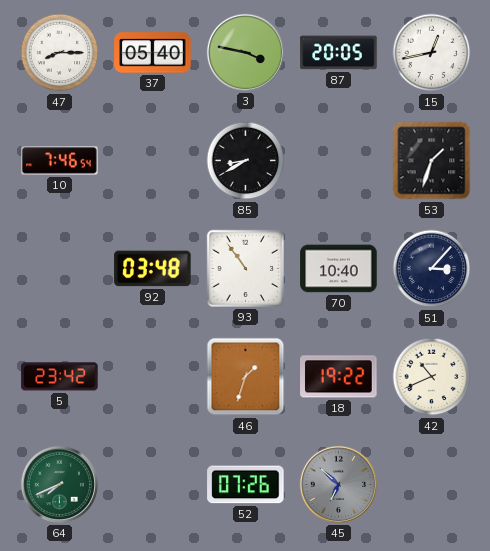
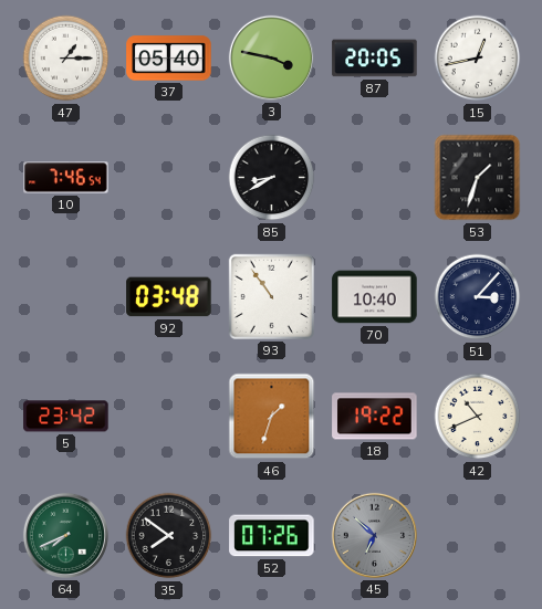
47: 8:15 -> 1:15 (66, 59)
35: none -> 7:51 (169, 536)
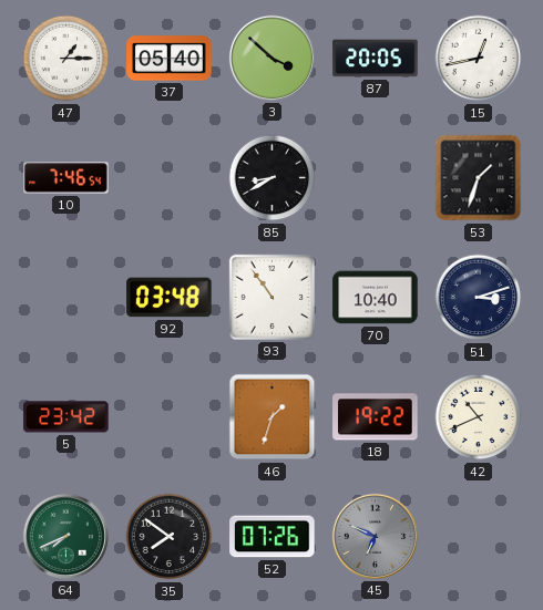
3: 3:47 -> 3:52 (271, 58)
51: 3:07 -> 3:12 (479, 298)
45: 6:52 -> 6:49 (375, 536)
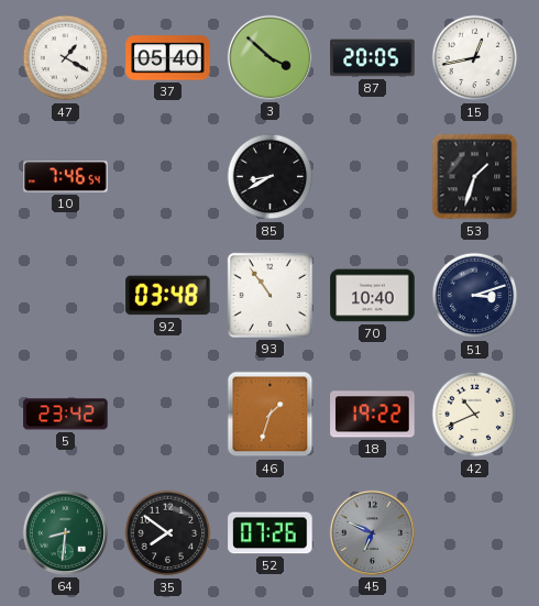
47: 1:15 -> 1:20 (66, 58)
64: 7:41 -> 8:31 (65, 532)
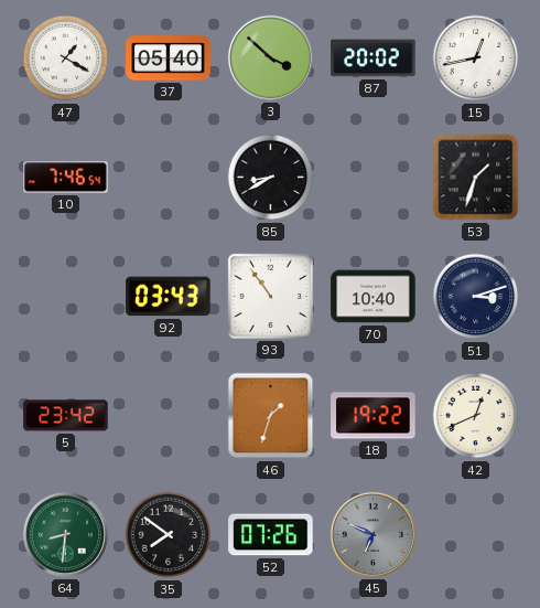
87: 20:05 -> 20:02 (374, 58)
92: 03:48 -> 03:43 (169, 297)
42: 10:41 -> 12:41 (476, 416)
